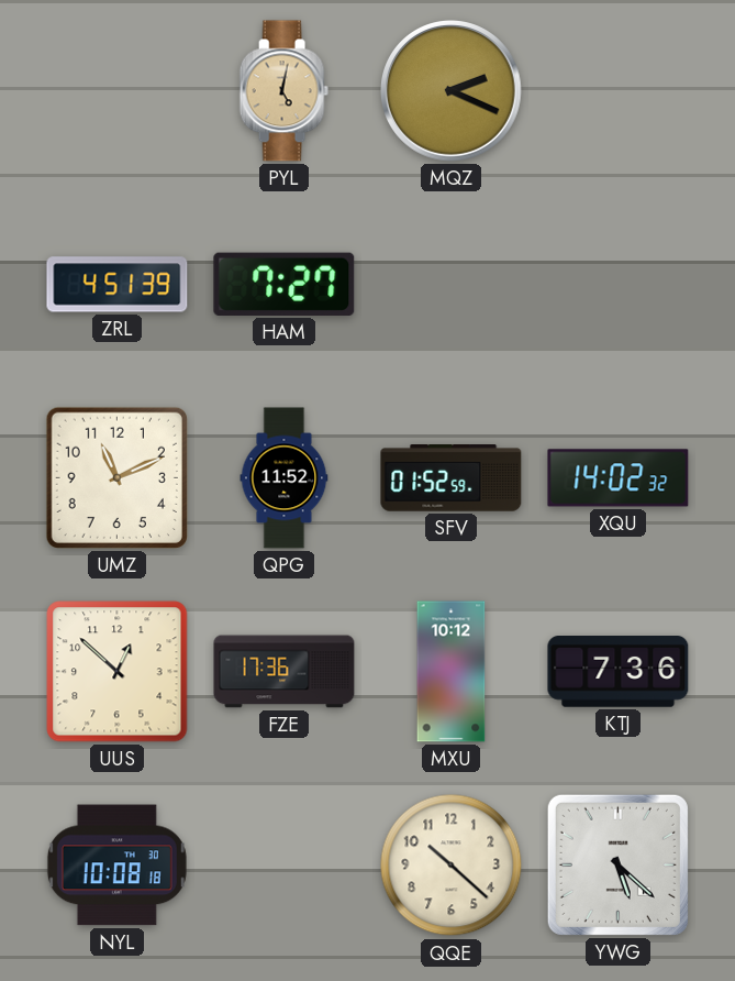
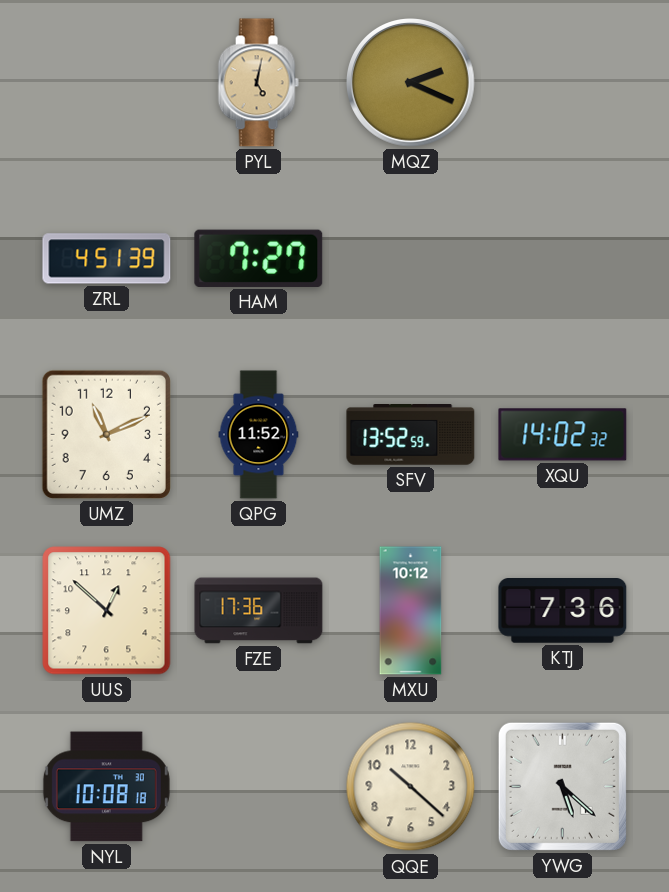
SFV: 01:52 -> 13:52 (411, 435)
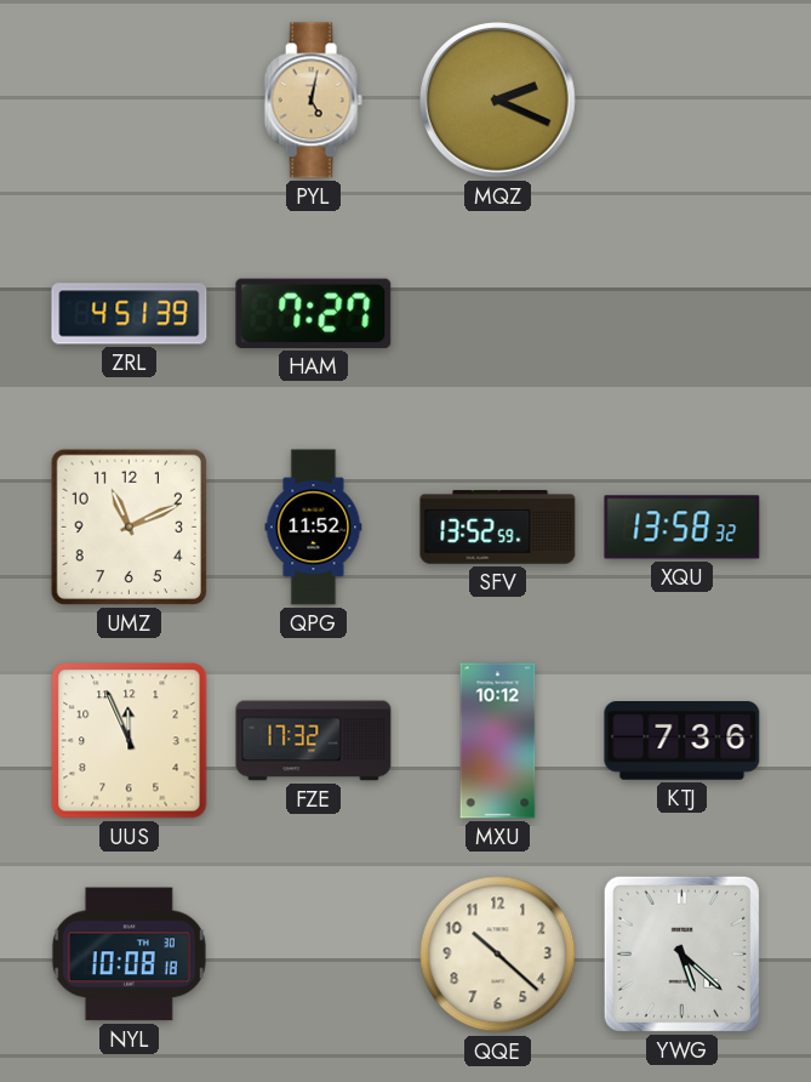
XQU: 14:02 -> 13:58 (683, 528)
UUS: 12:52 -> 11:56 (130, 741)
FZE: 17:36 -> 17:32 (314, 741)
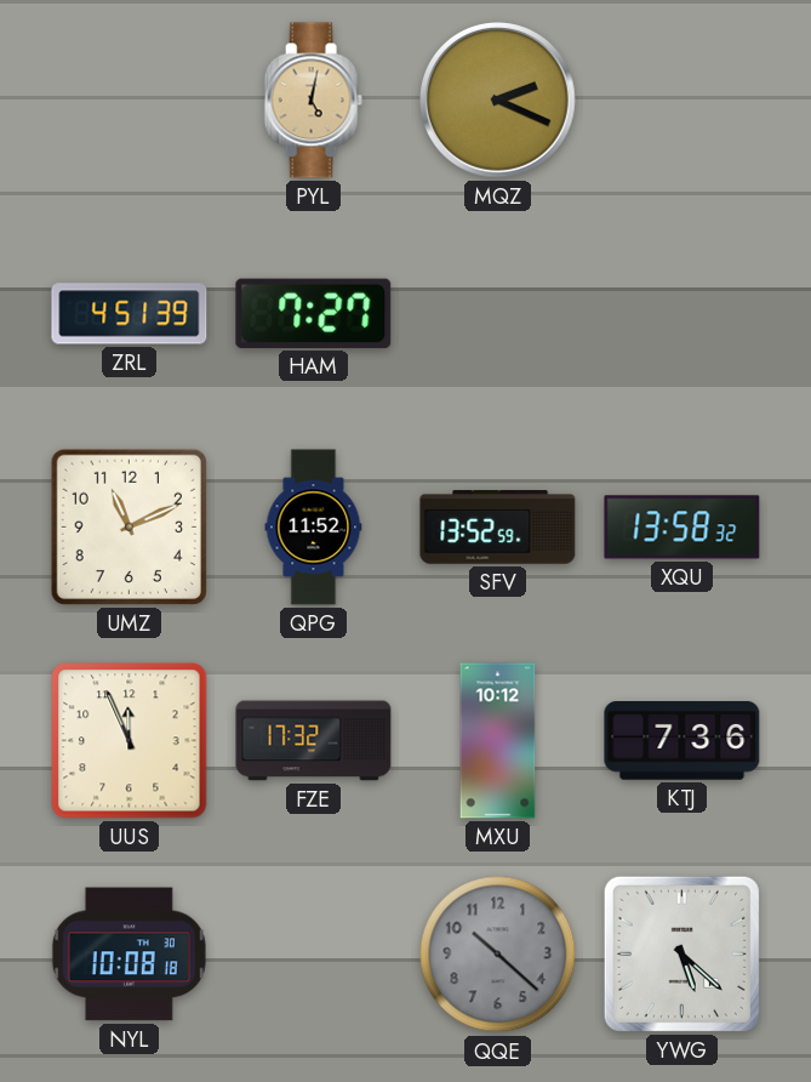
QQE dial: cream -> grey (498, 955)
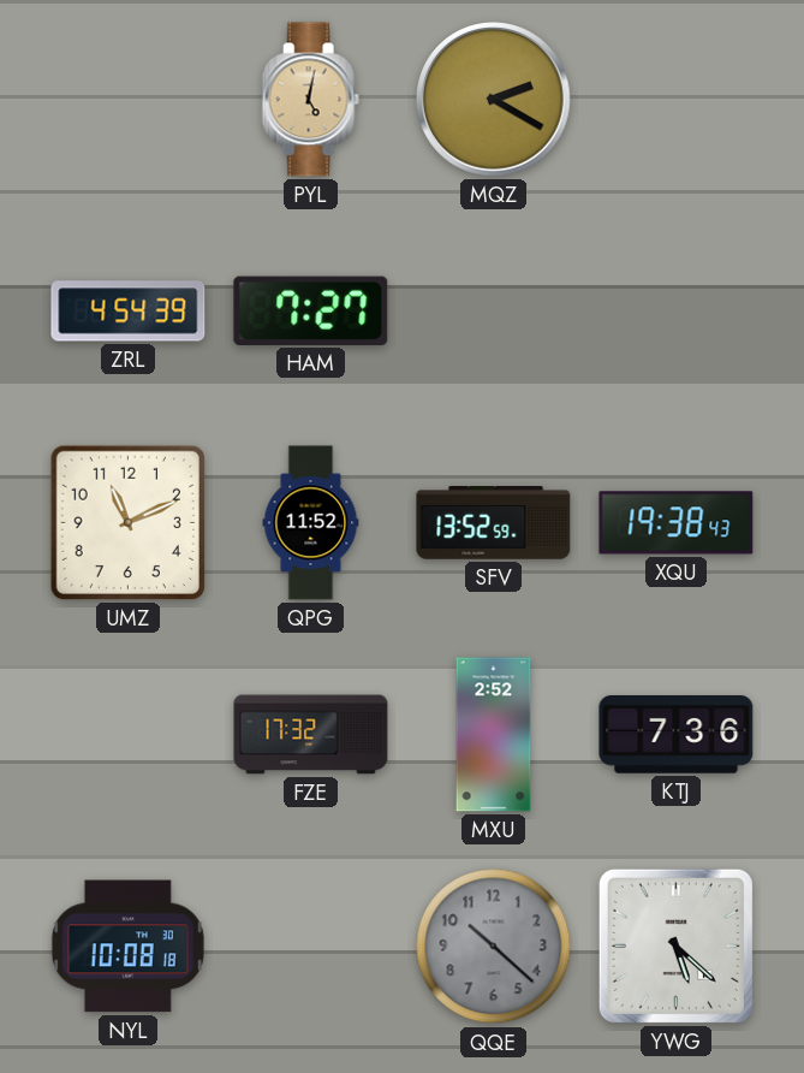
MQZ: 2:19 -> 2:20 (494, 100)
ZRL: 4:51 -> 4:54 (129, 312)
XQU: 13:58 -> 19:38 (677, 523)
UUS: 11:56 -> none (130, 741)
MXU: 10:12 -> 2:52 (494, 735)
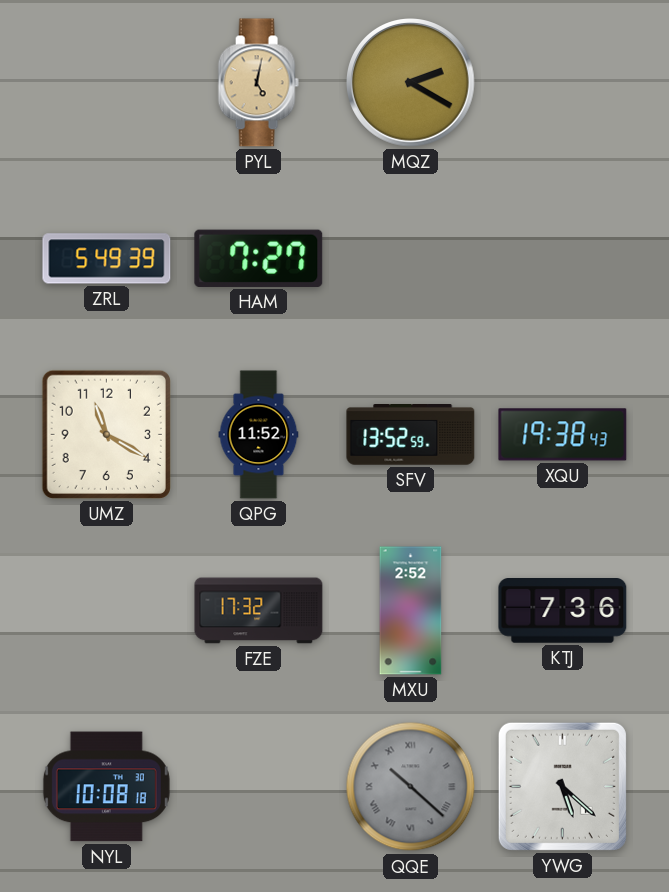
ZRL: 4:54 -> 5:49 (107, 259)
UMZ: 11:11 -> 11:20 (106, 434)
QQE numerals: Arabic -> Roman (411, 787)
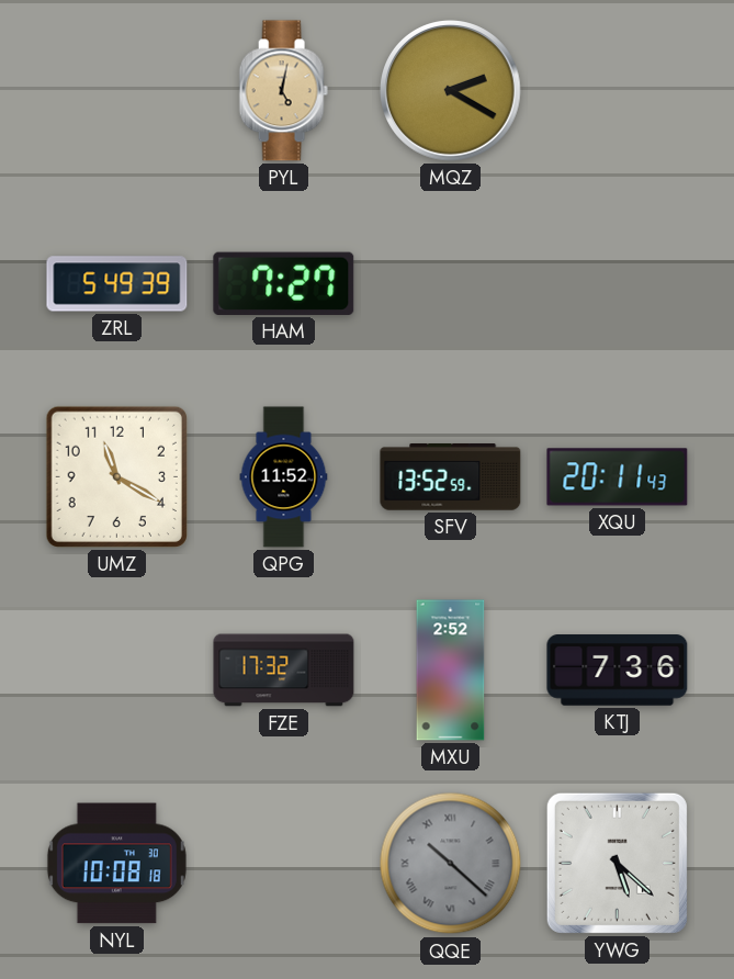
XQU: 19:38 -> 20:11 (618, 477)
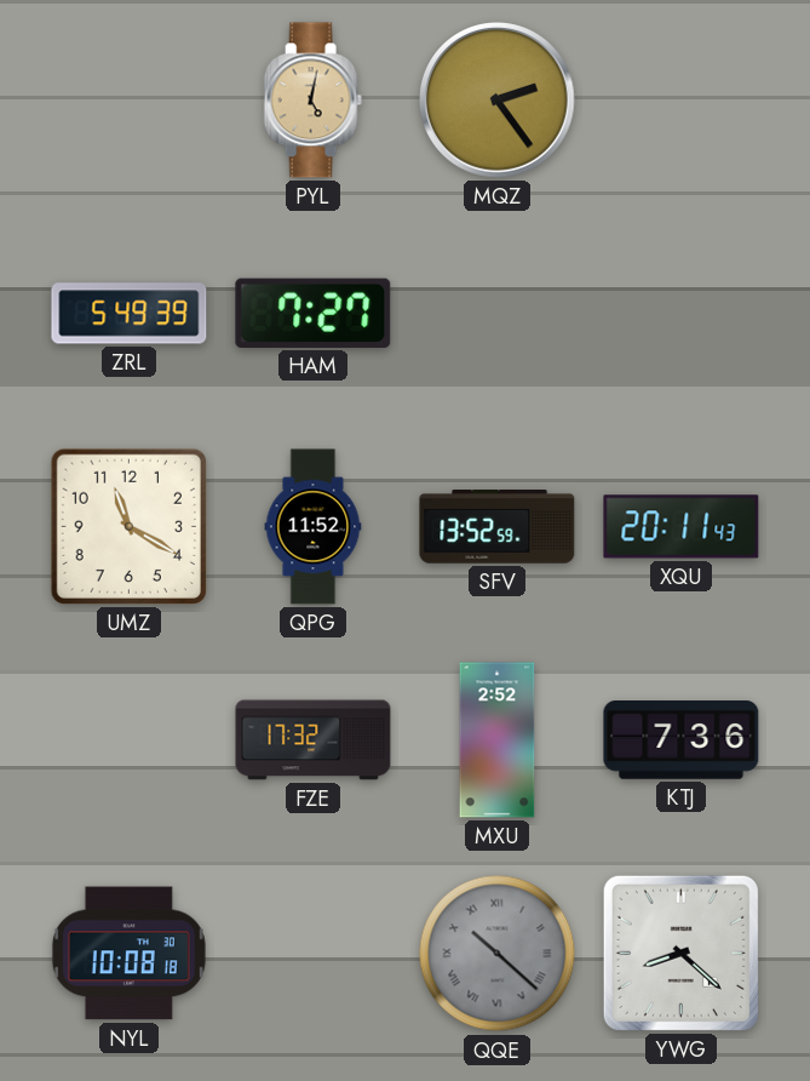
MQZ: 2:20 -> 2:24 (498, 101)
YWG: 5:22 -> 8:22 (680, 953)
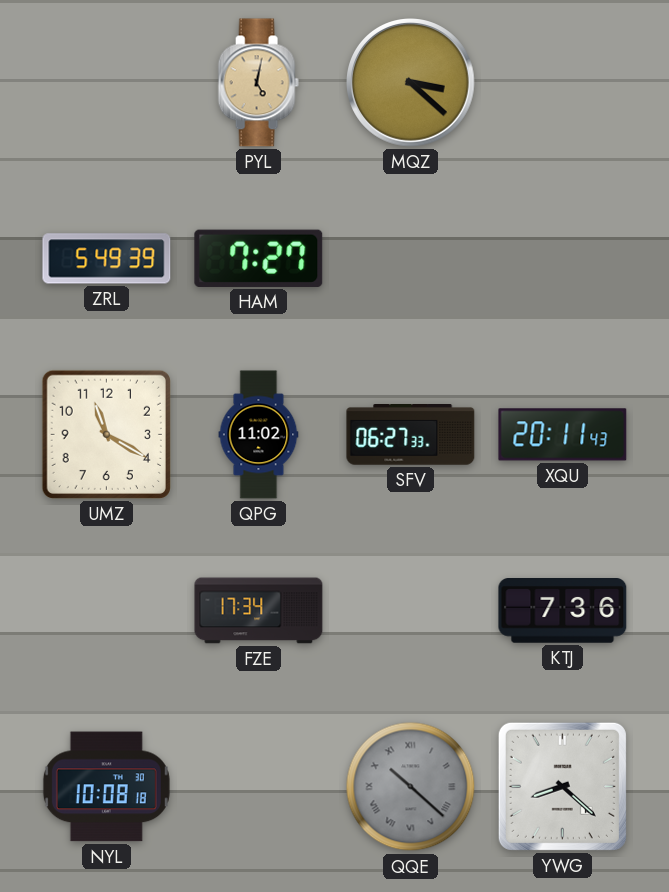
MQZ: 2:24 -> 3:22 (411, 83)
QPG: 11:52 -> 11:02 (259, 435)
SFV: 13:52 -> 06:27 (411, 435)
FZE: 17:32 -> 17:34 (259, 611)
MXU: 2:52 -> none (498, 740)
